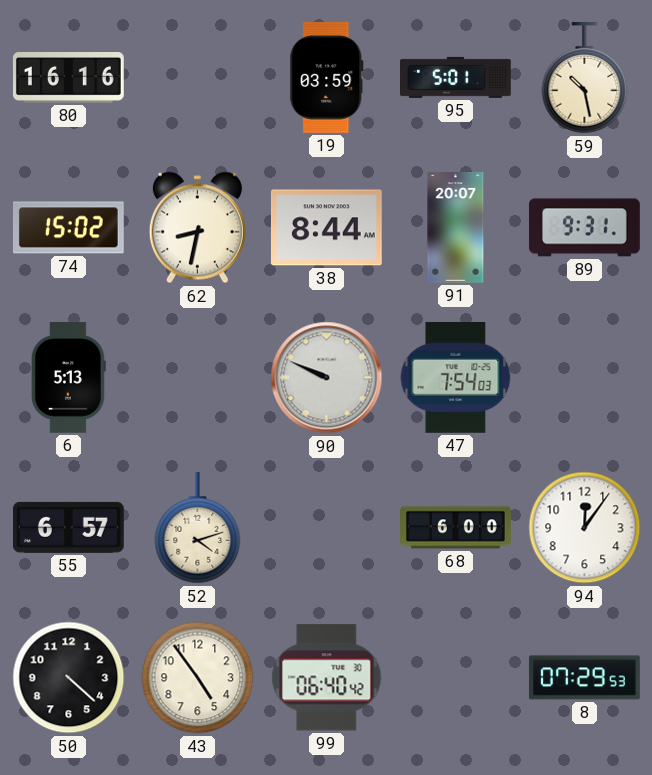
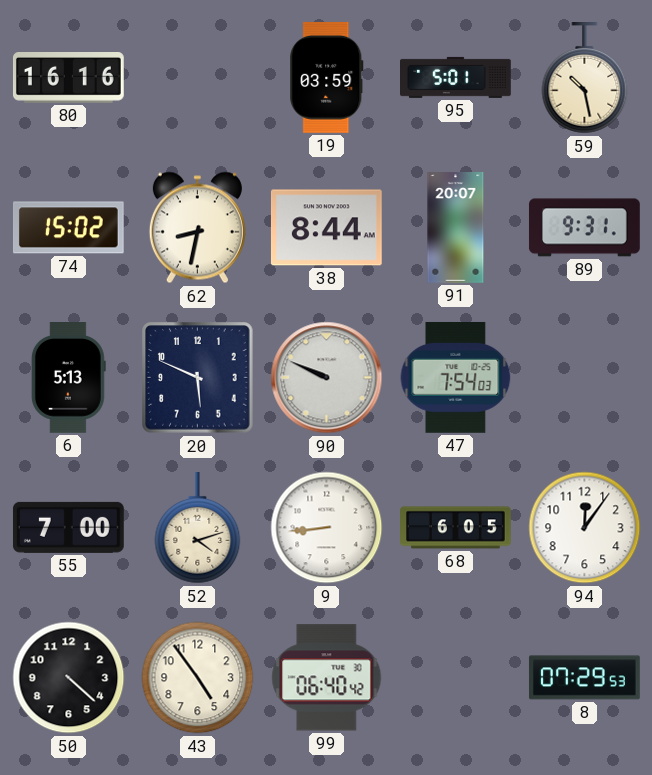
20: none -> 5:49 (198, 378)
55: 6:57 -> 7:00 (68, 527)
9: none -> 8:44 (327, 528)
68: 6:00 -> 6:05 (456, 528)
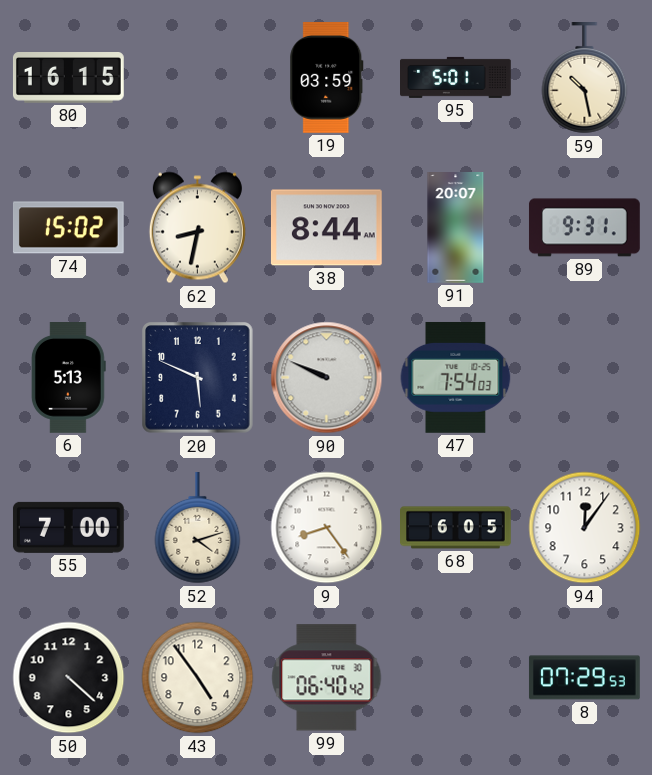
80: 16:16 -> 16:15 (68, 78)
9: 8:44 -> 8:24 (327, 528)
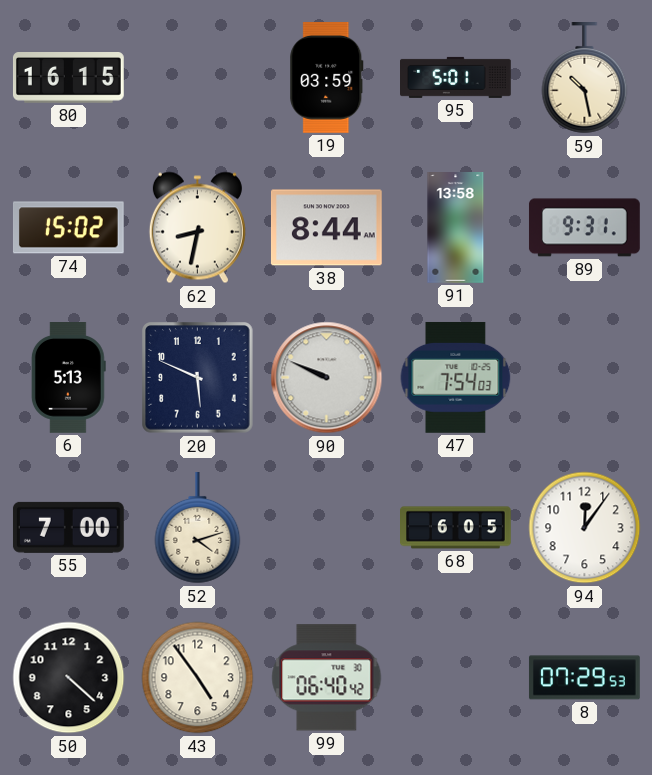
91: 20:07 -> 13:58 (456, 228)
9: 8:24 -> none (327, 528)
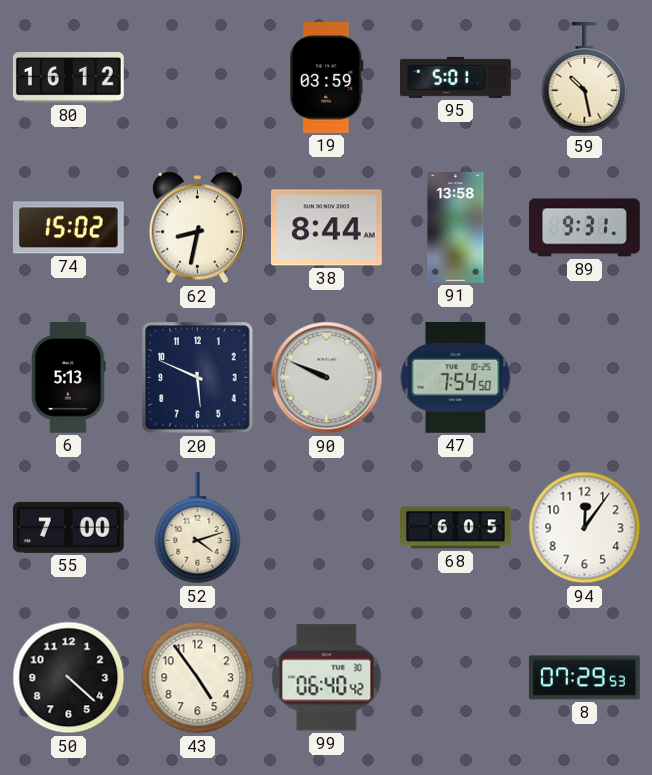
80: 16:15 -> 16:12 (68, 78)
47: 7:54:03 -> 7:54:50 (456, 377)
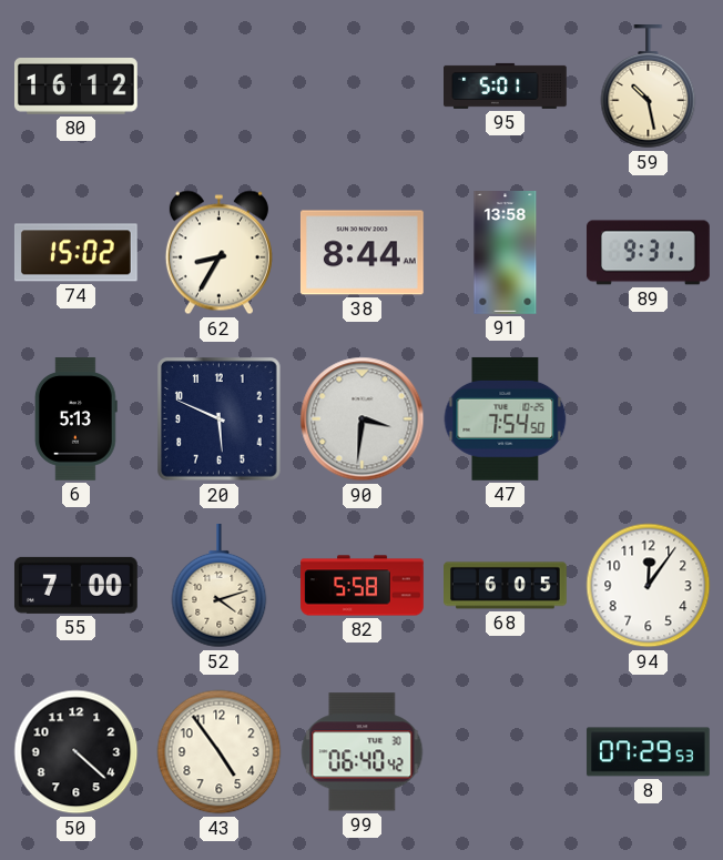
19: 03:59 -> none (327, 77)
62: 8:32 -> 8:35 (218, 253)
90: 9:49 -> 3:31 (363, 419)
82: none -> 5:58 (363, 586)
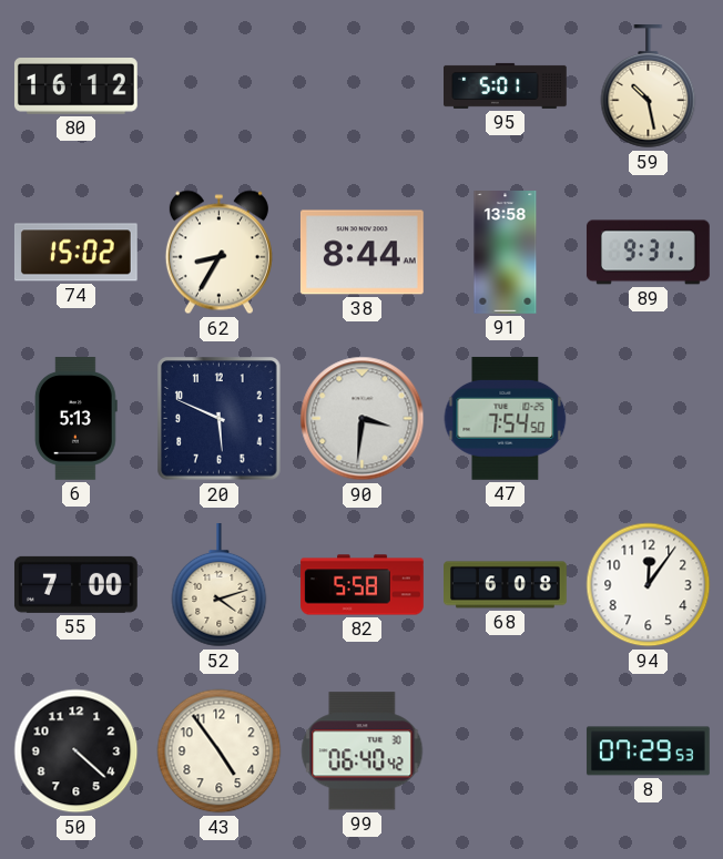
68: 6:05 -> 6:08 (506, 585)
